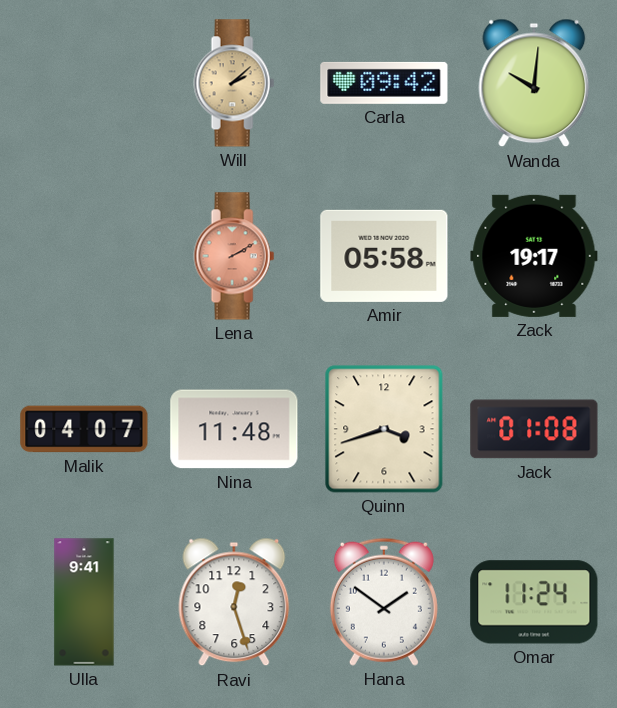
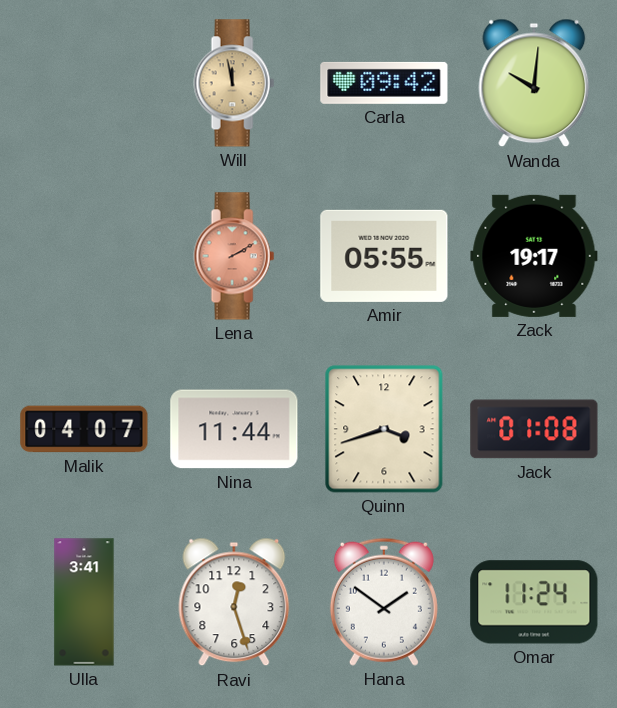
Will: 2:08 -> 11:58 (234, 83)
Amir: 05:58 -> 05:55 (384, 256)
Nina: 11:48 -> 11:44 (234, 429)
Ulla: 9:41 -> 3:41 (84, 602)
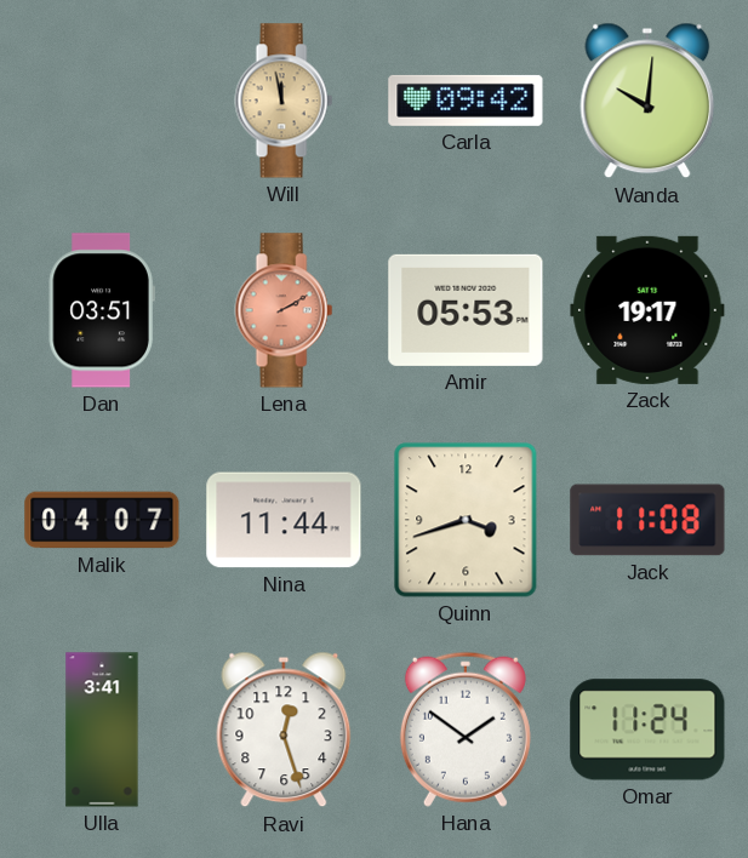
Dan: none -> 03:51 (102, 310)
Amir: 05:55 -> 05:53 (466, 310)
Jack: 01:08 -> 11:08 (647, 520)
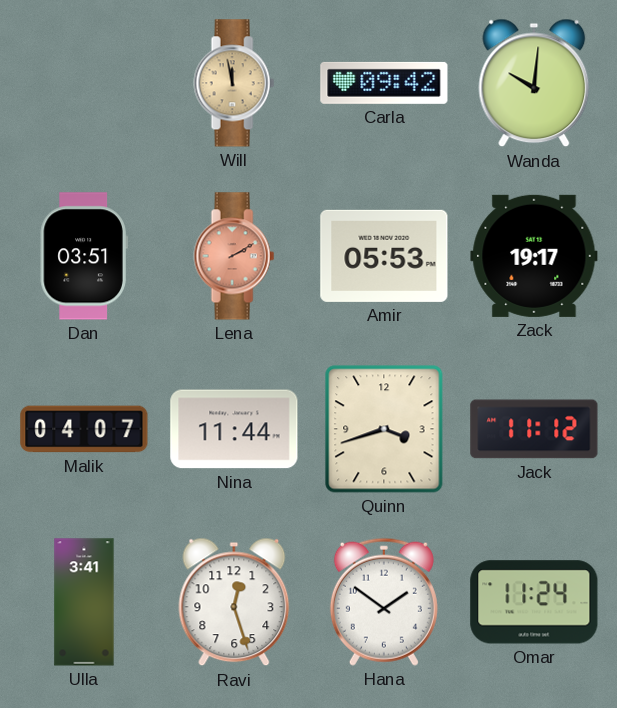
Jack: 11:08 -> 11:12 (534, 429)
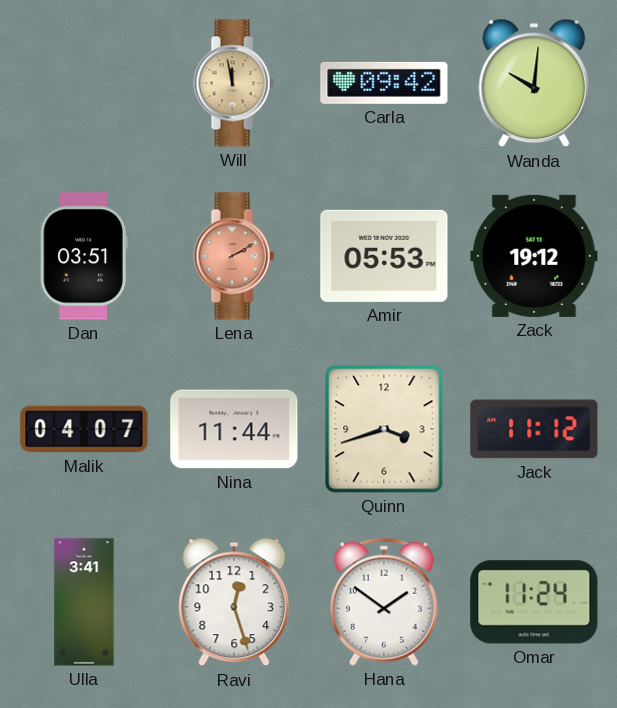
Zack: 19:17 -> 19:12 (534, 256)
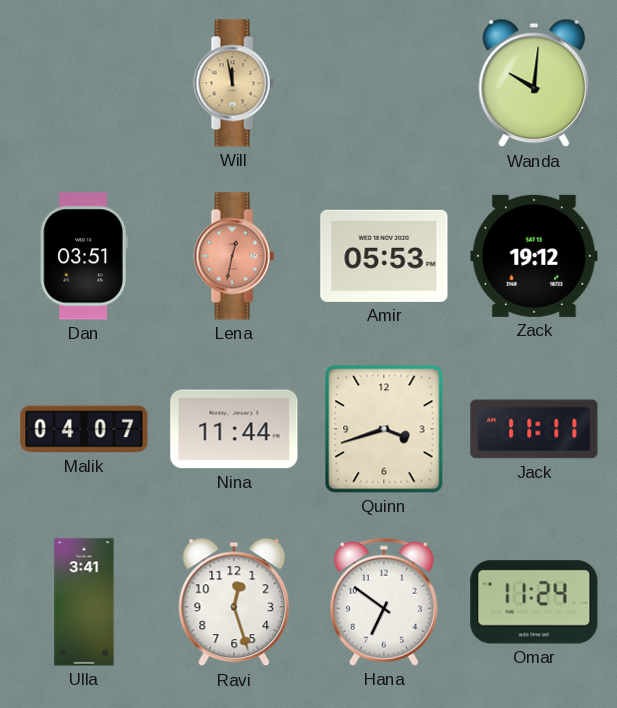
Carla: 09:42 -> none (384, 83)
Lena: 2:10 -> 12:32 (234, 256)
Jack: 11:12 -> 11:11 (534, 429)
Hana: 1:51 -> 6:51 (384, 602)
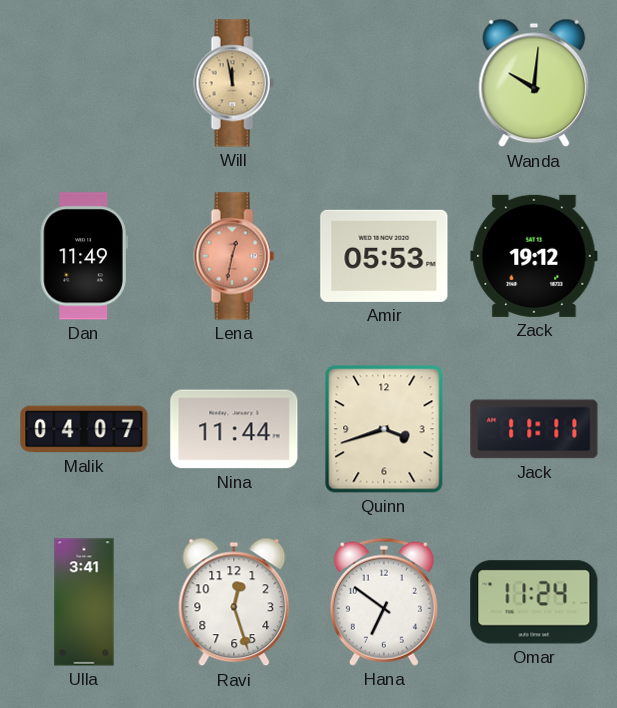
Dan: 03:51 -> 11:49 (84, 256)
